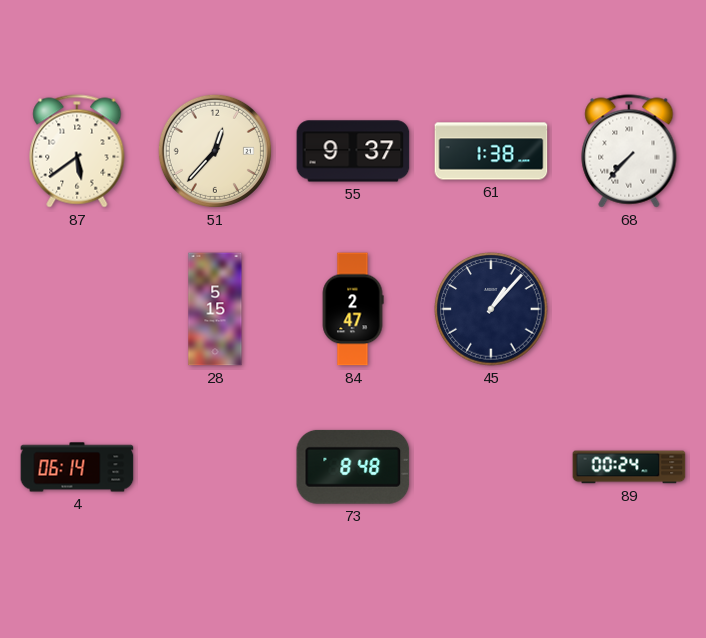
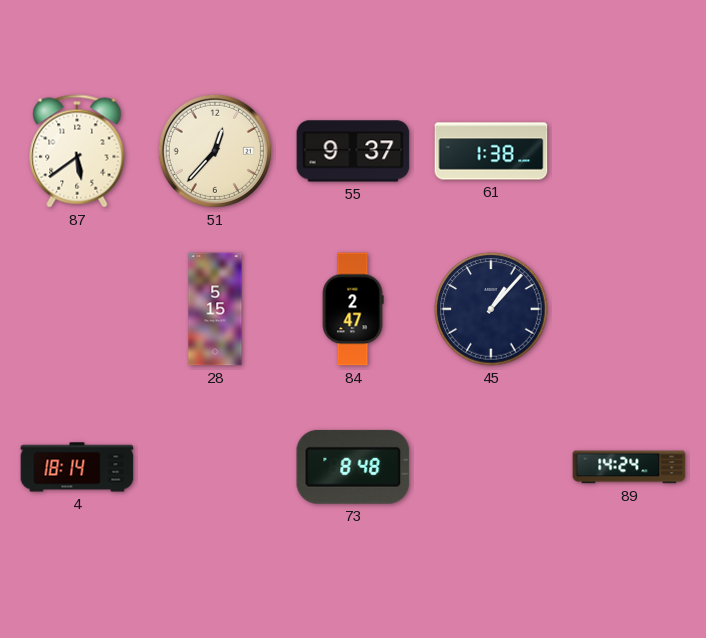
68: 7:37 -> none (629, 151)
4: 06:14 -> 18:14 (77, 467)
89: 00:24 -> 14:24 (629, 467)
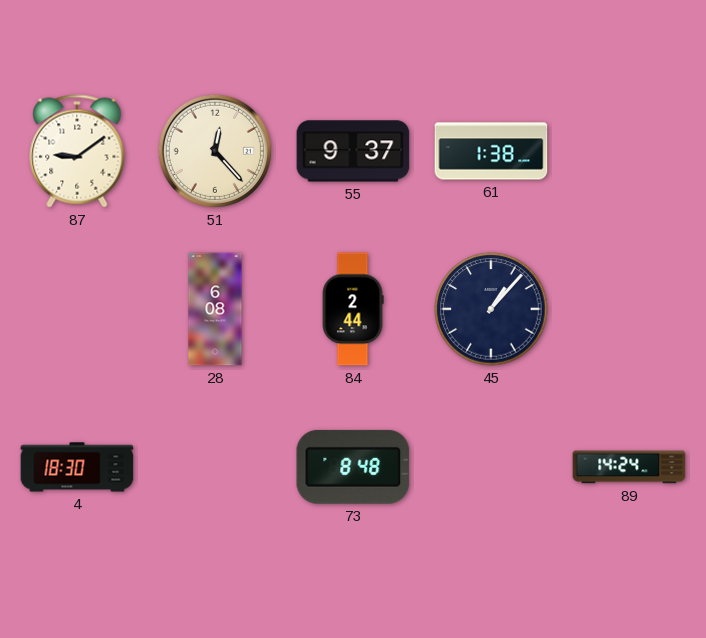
87: 5:39 -> 9:09 (77, 151)
51: 12:37 -> 12:23 (215, 151)
28: 5:15 -> 6:08 (215, 309)
84: 2:47 -> 2:44 (353, 309)
4: 18:14 -> 18:30 (77, 467)
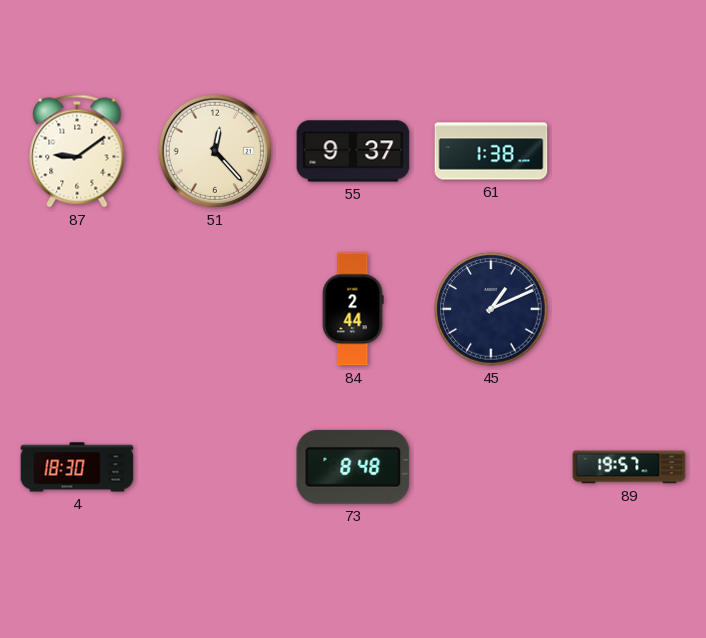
28: 6:08 -> none (215, 309)
45: 1:07 -> 1:11 (491, 309)
89: 14:24 -> 19:57 (629, 467)
